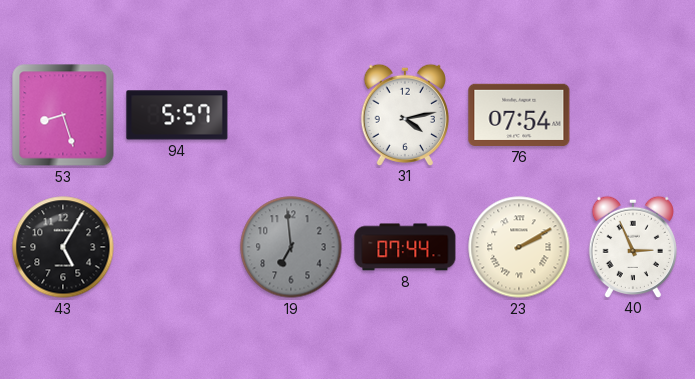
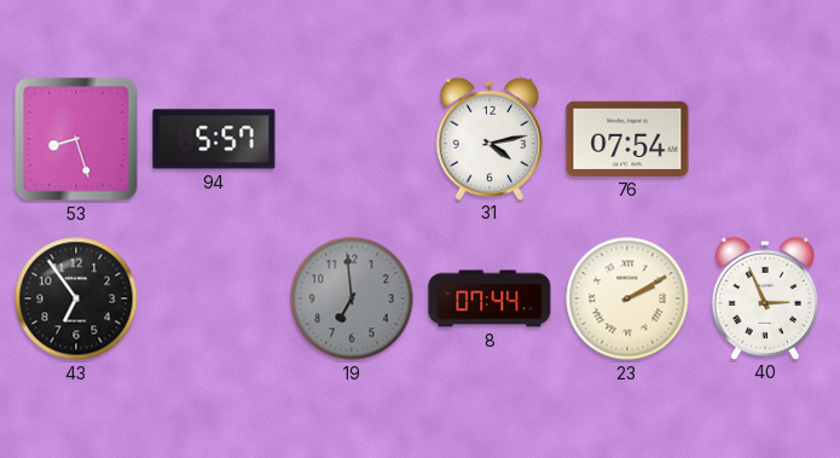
43: 5:05 -> 6:54 (76, 298)
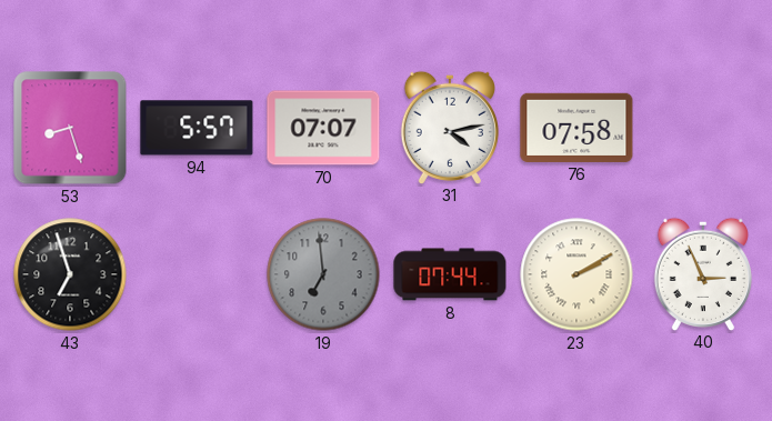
70: none -> 07:07 (323, 128)
76: 07:54 -> 07:58 (577, 128)
43: 6:54 -> 6:57 (70, 274)
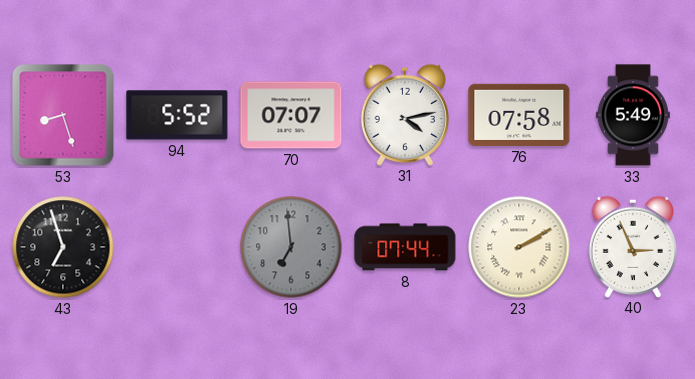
94: 5:57 -> 5:52 (177, 115)
33: none -> 5:49 (633, 115)
